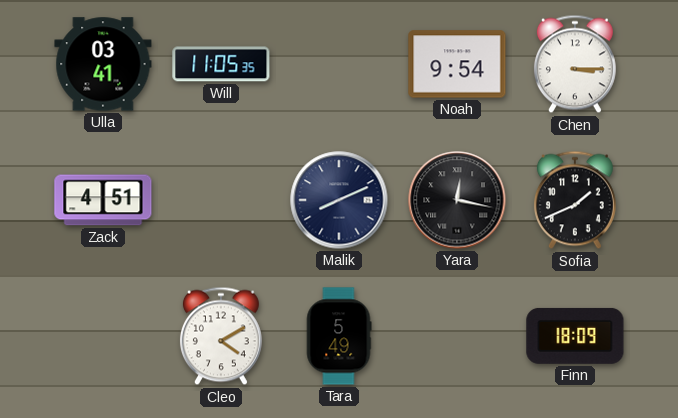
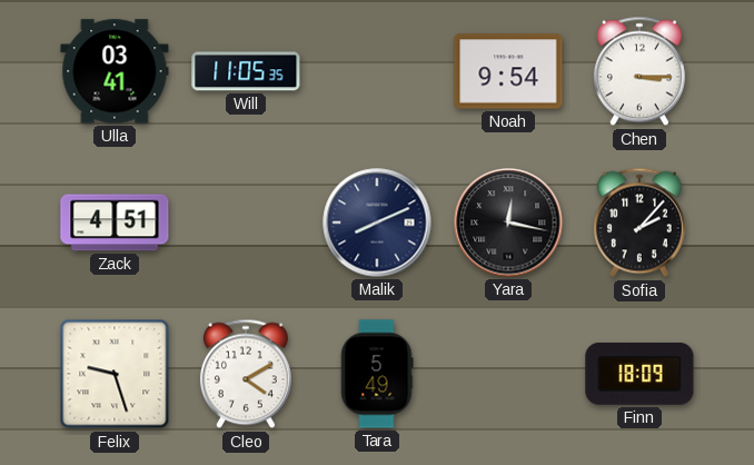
Sofia: 1:41 -> 2:07 (639, 222)
Felix: none -> 9:27 (115, 374)
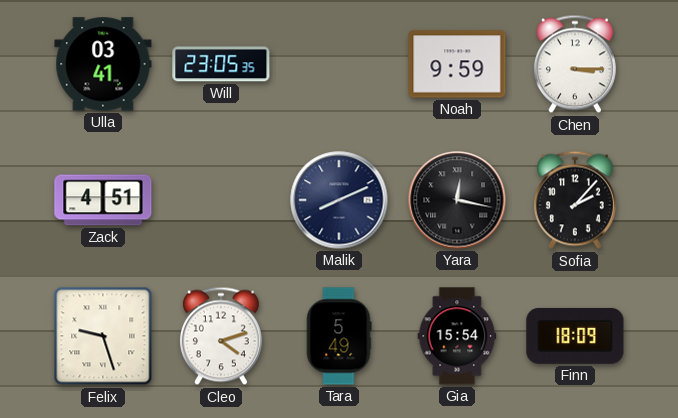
Will: 11:05 -> 23:05 (221, 64)
Noah: 9:54 -> 9:59 (457, 64)
Cleo: 4:10 -> 4:12 (221, 336)
Gia: none -> 15:54 (457, 336)
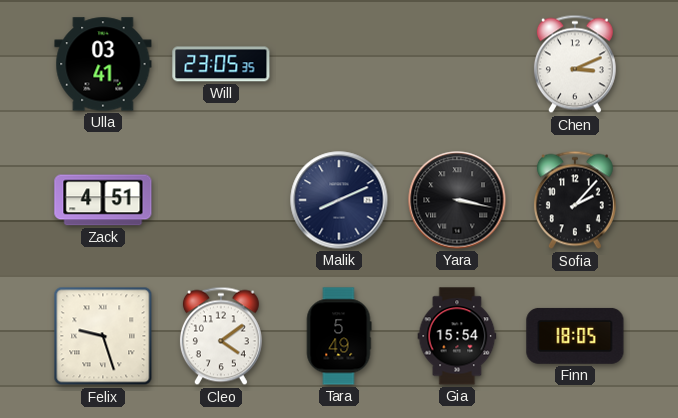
Noah: 9:59 -> none (457, 64)
Chen: 3:15 -> 3:11 (575, 64)
Yara: 12:17 -> 3:17 (457, 200)
Cleo: 4:12 -> 4:09 (221, 336)
Finn: 18:09 -> 18:05 (575, 336)
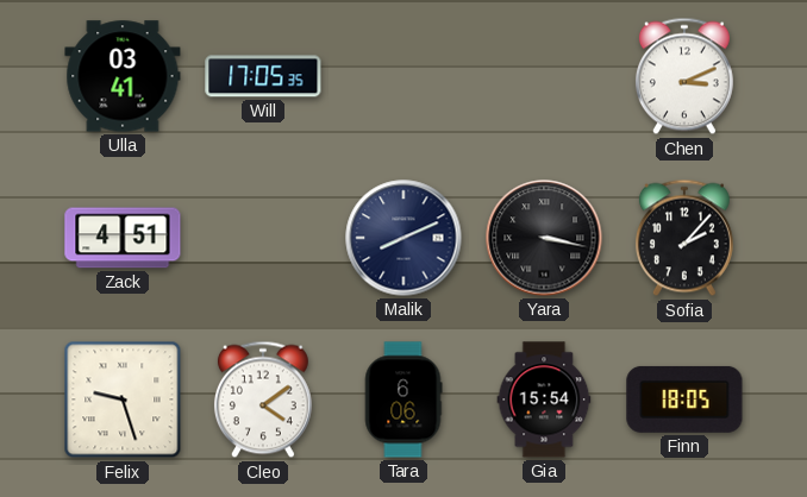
Will: 23:05 -> 17:05 (263, 76)
Tara: 5:49 -> 6:06 (403, 400)
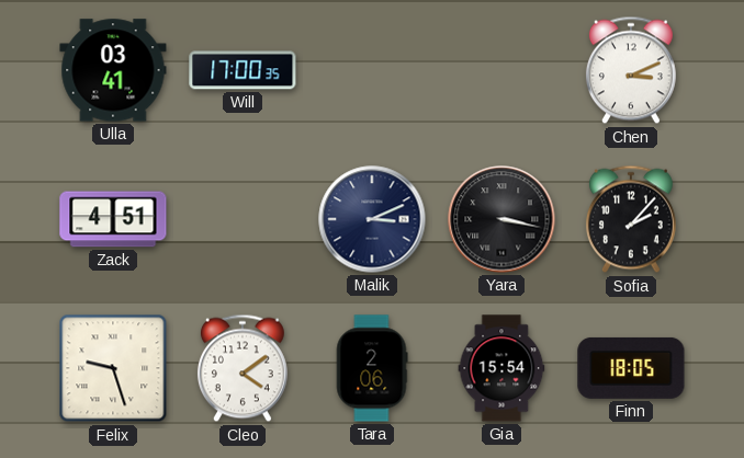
Will: 17:05 -> 17:00 (243, 70)
Malik: 8:11 -> 3:11 (372, 219)
Tara: 6:06 -> 2:06 (372, 368)
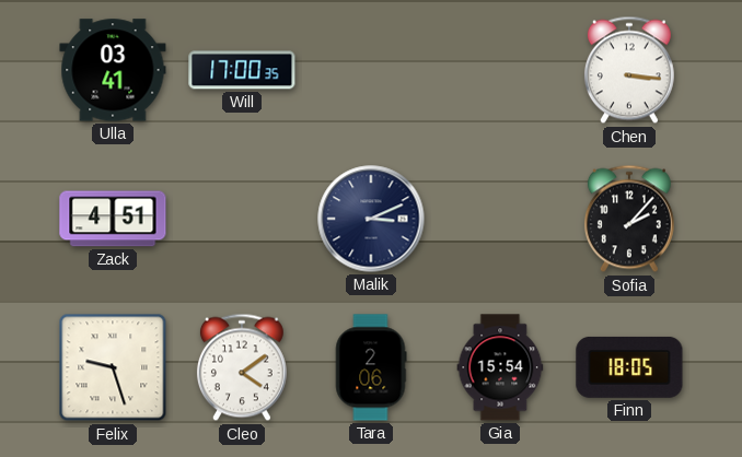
Chen: 3:11 -> 3:16 (629, 70)
Yara: 3:17 -> none (501, 219)
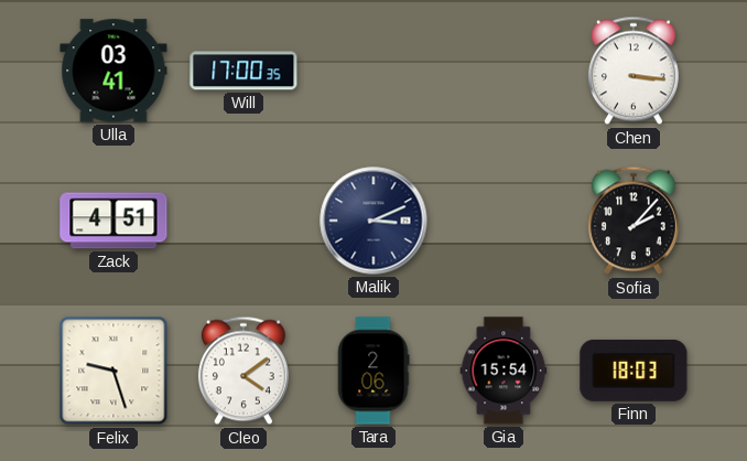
Finn: 18:05 -> 18:03 (634, 371)
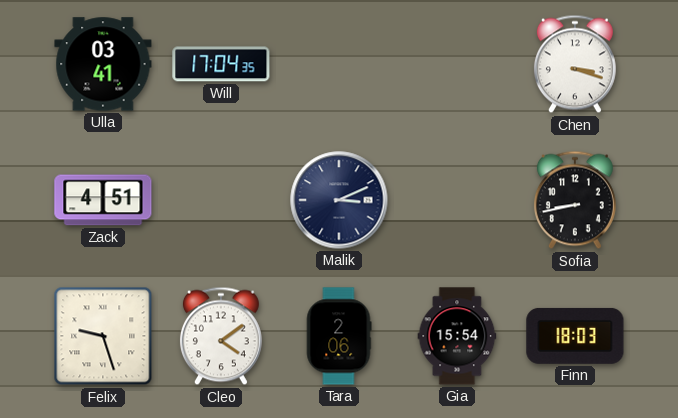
Will: 17:00 -> 17:04 (221, 64)
Chen: 3:16 -> 3:18 (575, 64)
Sofia: 2:07 -> 8:43 (575, 200)
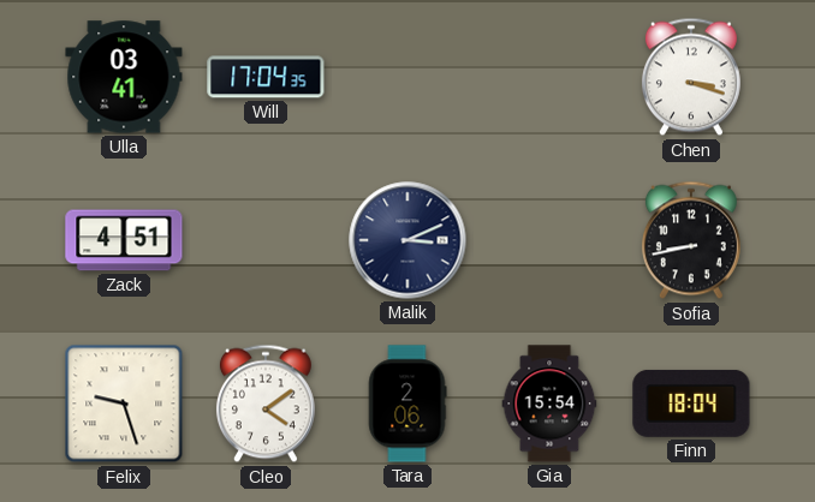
Finn: 18:03 -> 18:04 (691, 404)
